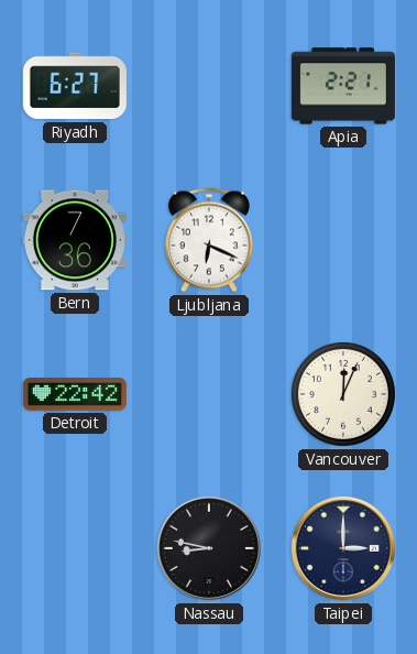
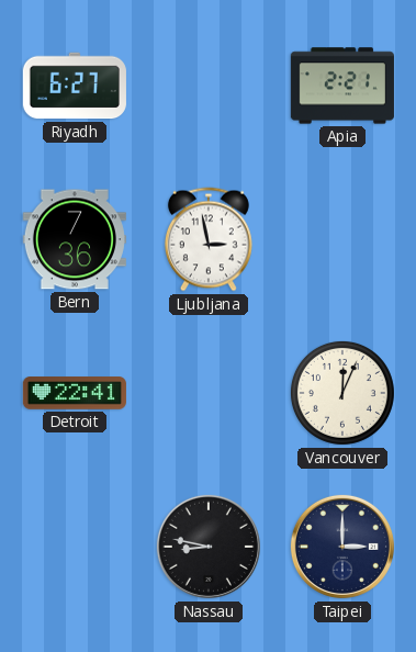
Ljubljana: 6:19 -> 2:58 (209, 239)
Detroit: 22:42 -> 22:41 (75, 393)
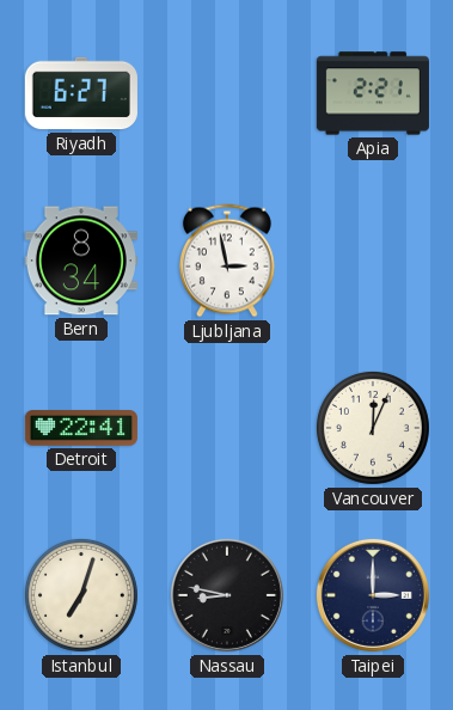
Bern: 7:36 -> 8:34 (81, 261)
Istanbul: none -> 7:03 (81, 595)
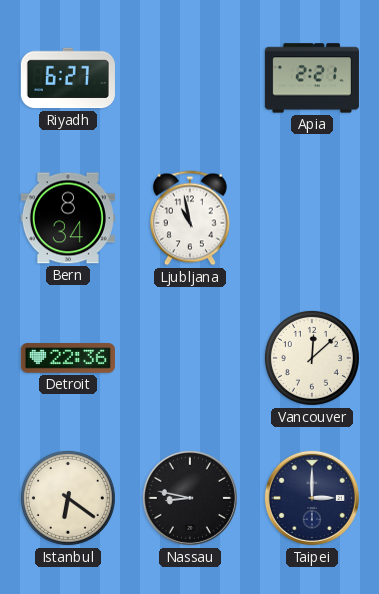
Ljubljana: 2:58 -> 10:58 (190, 218)
Detroit: 22:41 -> 22:36 (68, 358)
Vancouver: 12:04 -> 12:08 (312, 358)
Istanbul: 7:03 -> 6:21 (68, 498)
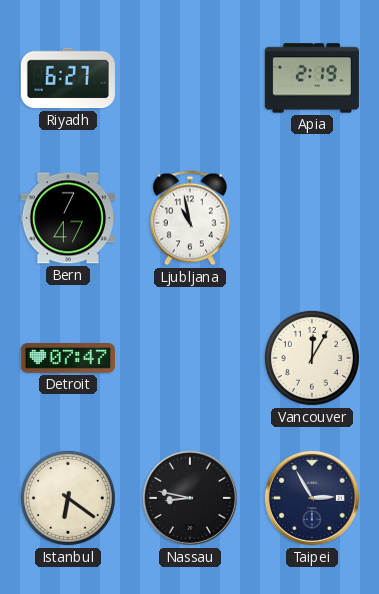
Apia: 2:21 -> 2:19 (312, 78)
Bern: 8:34 -> 7:47 (68, 218)
Detroit: 22:36 -> 07:47 (68, 358)
Vancouver: 12:08 -> 12:05 (312, 358)
Taipei: 3:00 -> 2:55 (312, 498)
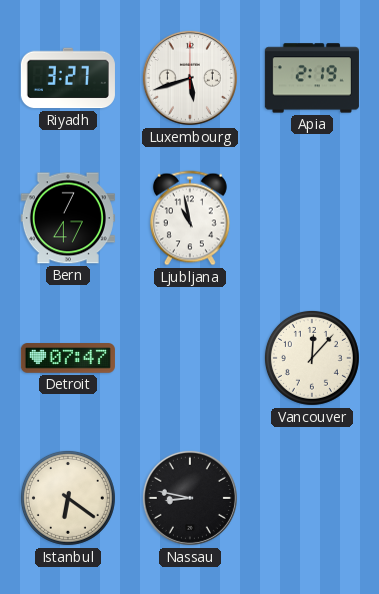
Riyadh: 6:27 -> 3:27 (68, 78)
Luxembourg: none -> 5:42 (190, 78)
Vancouver: 12:05 -> 12:07 (312, 358)
Taipei: 2:55 -> none (312, 498)
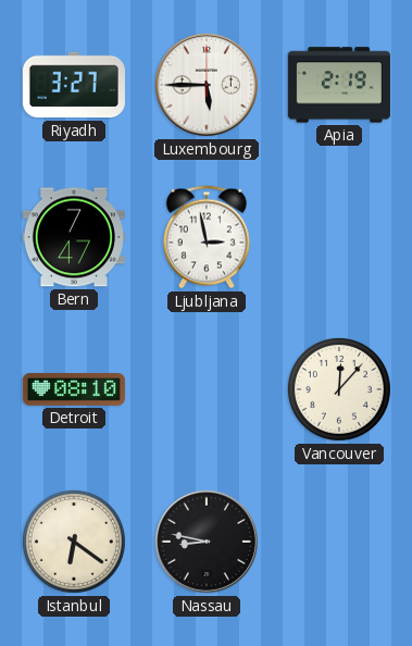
Luxembourg: 5:42 -> 5:45 (207, 85)
Ljubljana: 10:58 -> 2:58 (207, 237)
Detroit: 07:47 -> 08:10 (74, 389)
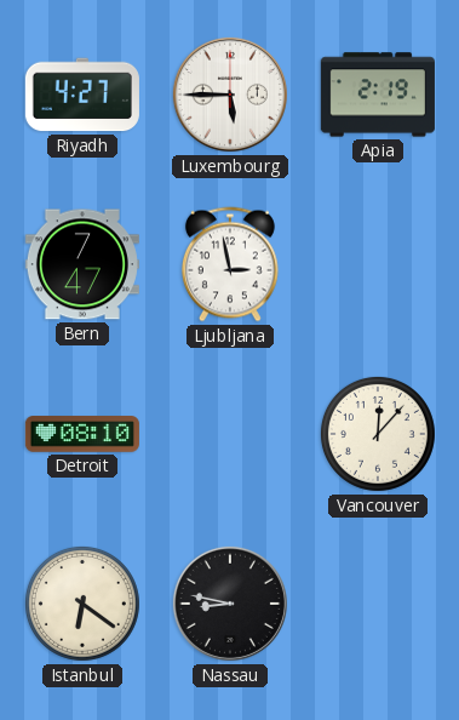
Riyadh: 3:27 -> 4:27 (82, 95)
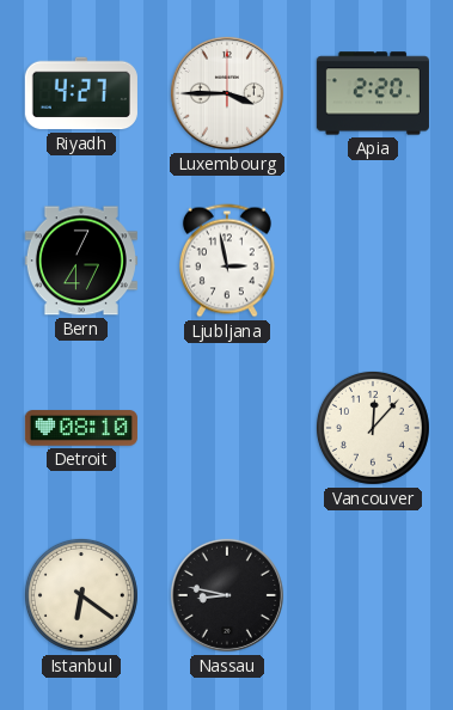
Luxembourg: 5:45 -> 3:45 (227, 93)
Apia: 2:19 -> 2:20 (373, 93)
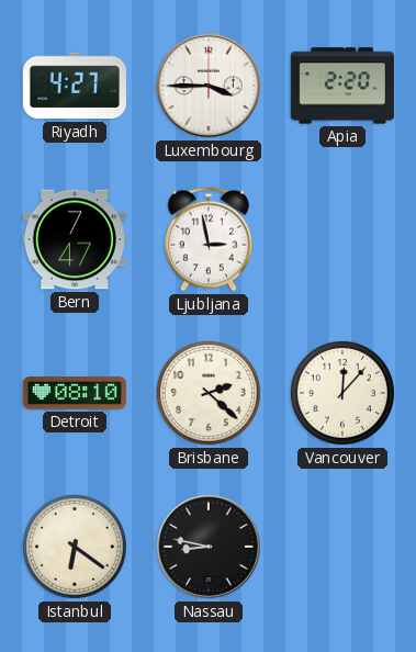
Brisbane: none -> 2:22 (209, 393)
